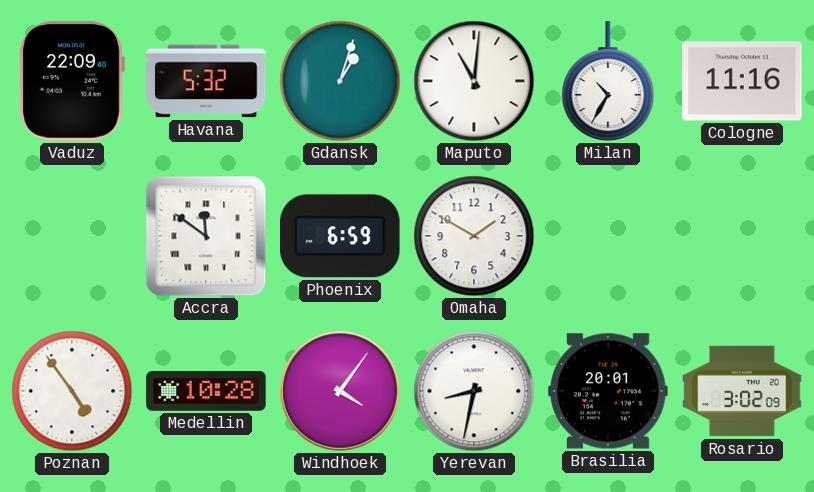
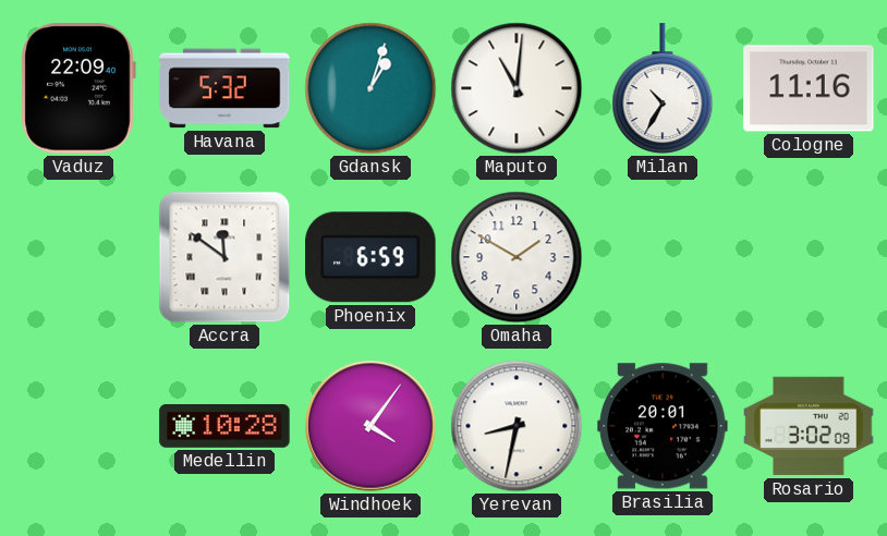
Poznan: 4:54 -> none (72, 391)
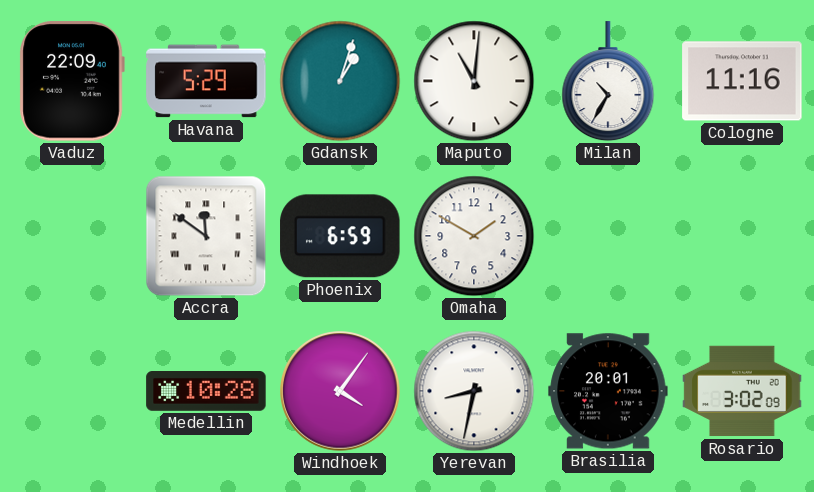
Havana: 5:32 -> 5:29 (206, 81)
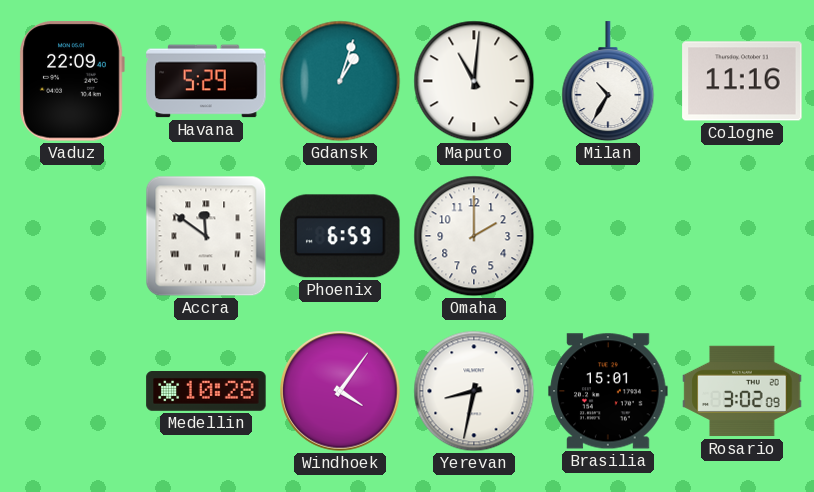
Omaha: 1:50 -> 2:00 (474, 236)
Brasilia: 20:01 -> 15:01 (608, 391)
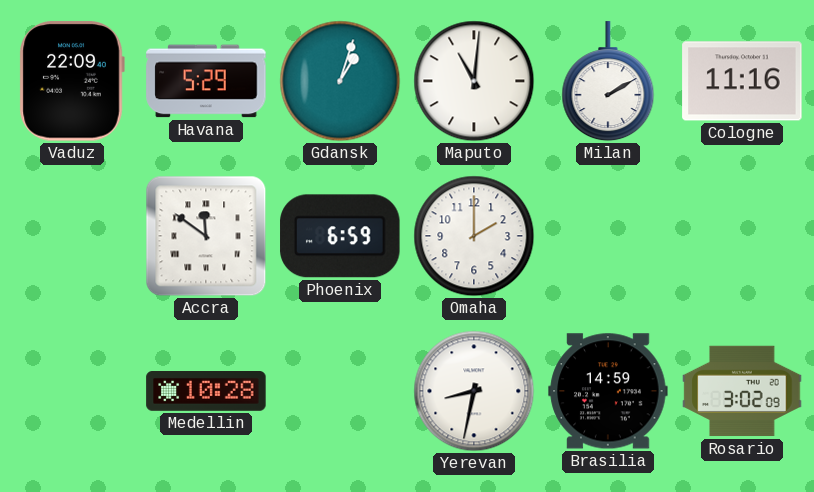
Milan: 10:35 -> 2:10 (608, 82)
Windhoek: 4:06 -> none (340, 391)
Brasilia: 15:01 -> 14:59 (608, 391)
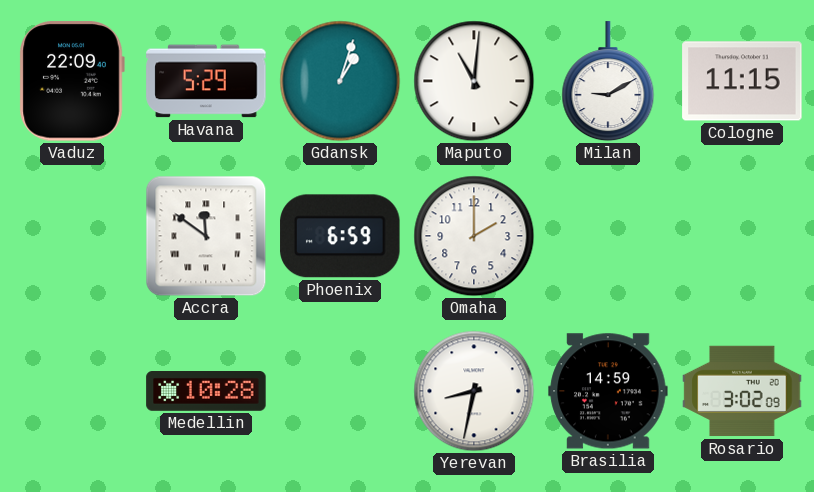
Milan: 2:10 -> 9:10 (608, 82)
Cologne: 11:16 -> 11:15 (742, 81)
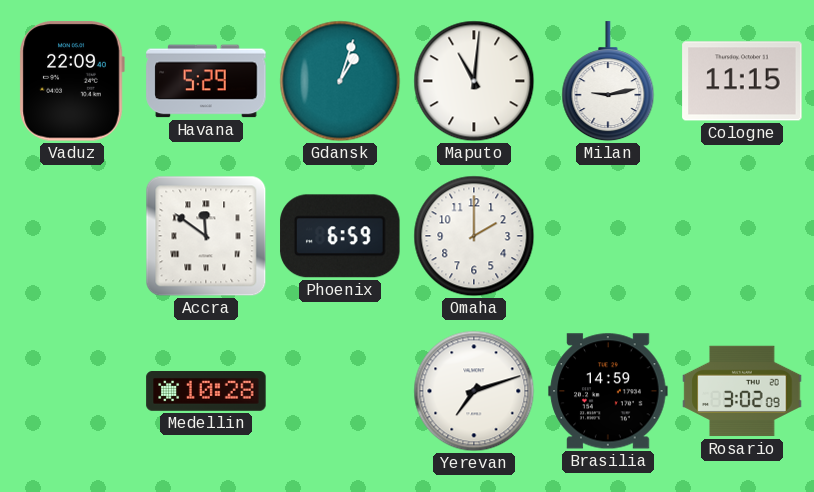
Milan: 9:10 -> 9:13 (608, 82)
Yerevan: 8:32 -> 7:12 (474, 391)
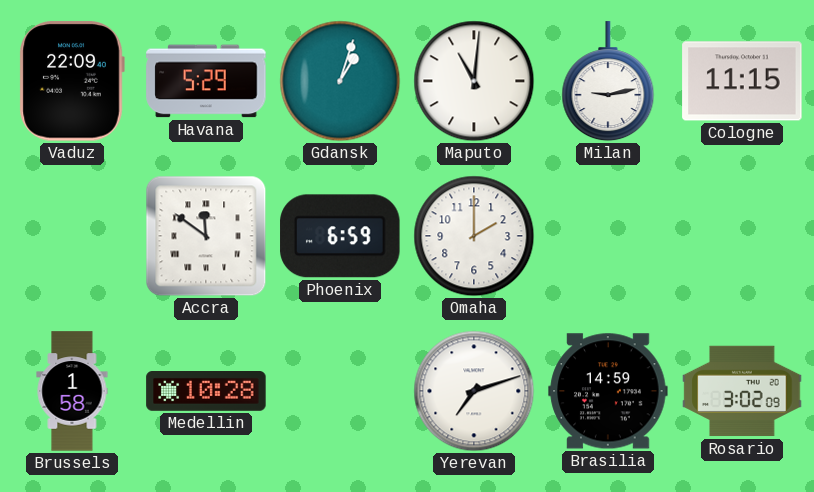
Brussels: none -> 1:58 (72, 391)
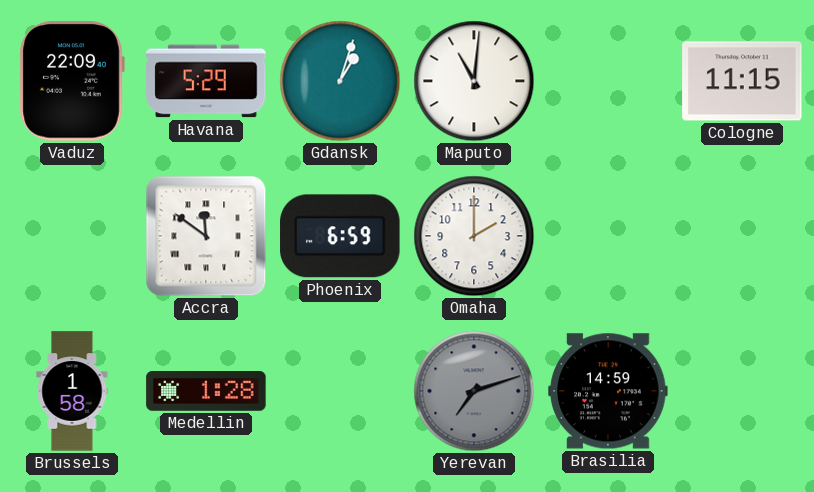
Milan: 9:13 -> none (608, 82)
Medellin: 10:28 -> 1:28 (206, 392)
Yerevan dial: white -> grey (474, 391)
Rosario: 3:02 -> none (742, 391)
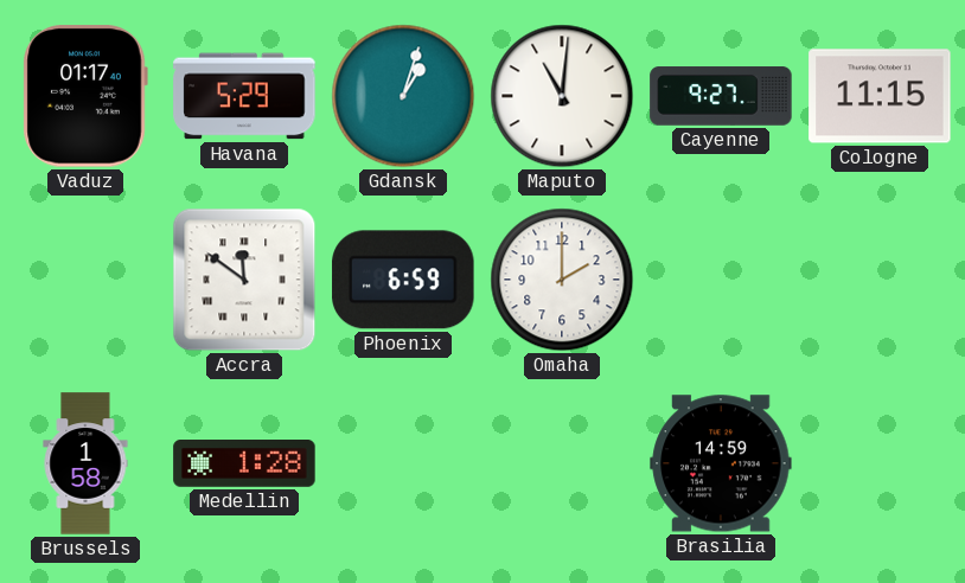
Vaduz: 22:09 -> 01:17 (85, 96)
Cayenne: none -> 9:27 (721, 96)
Yerevan: 7:12 -> none (474, 391)
